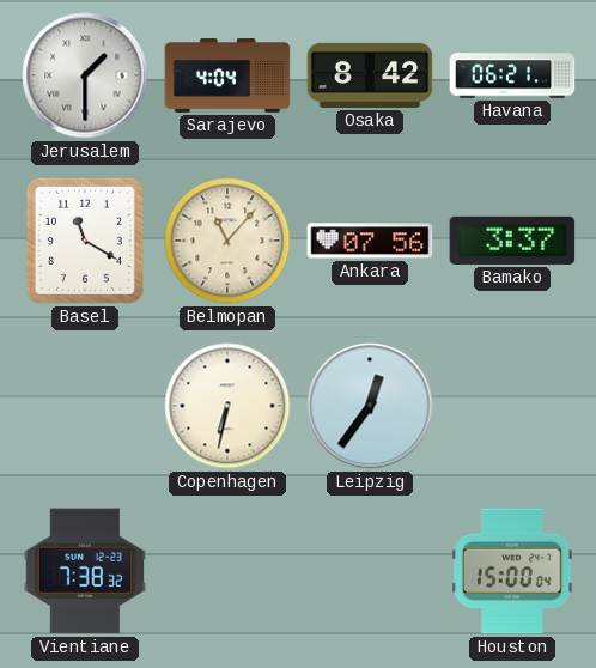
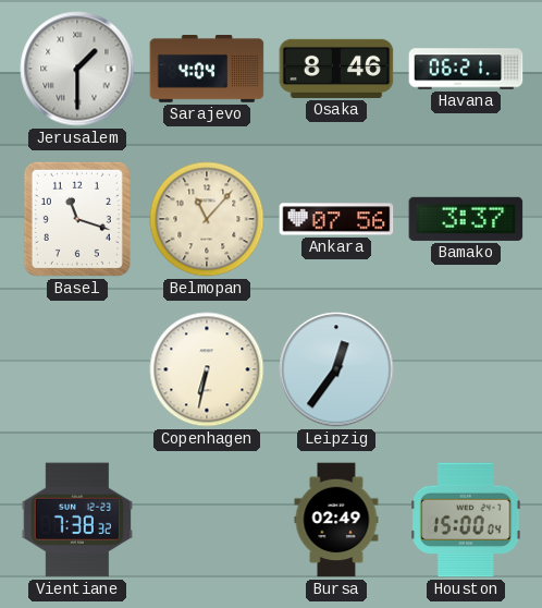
Osaka: 8:42 -> 8:46 (336, 69)
Basel: 11:20 -> 11:18 (77, 219)
Bursa: none -> 02:49 (336, 520)
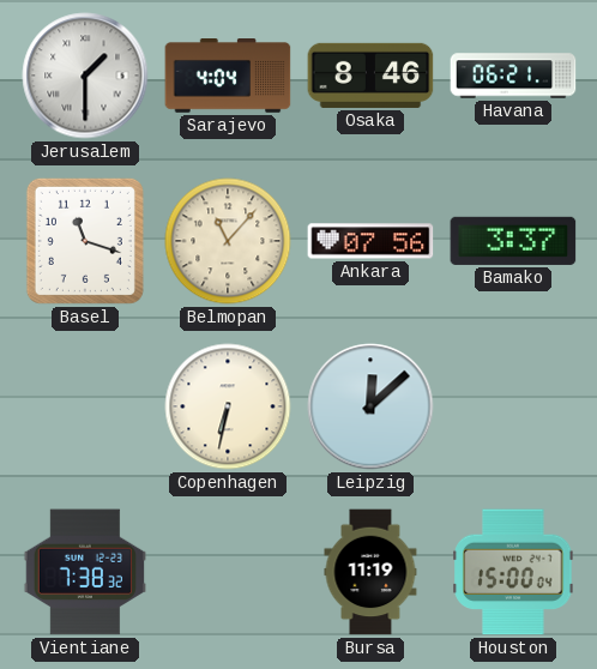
Leipzig: 12:36 -> 12:08 (370, 406)
Bursa: 02:49 -> 11:19 (370, 572)
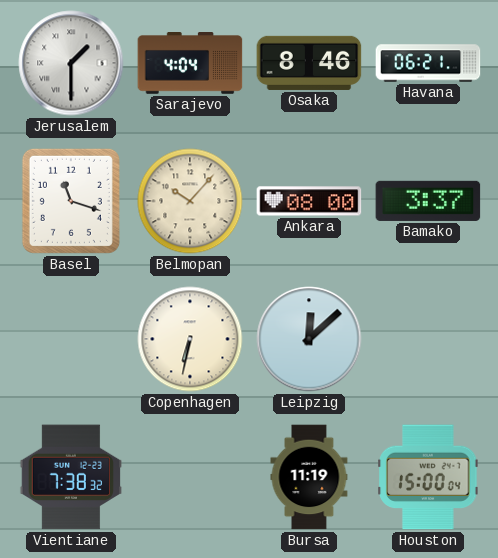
Belmopan: 11:07 -> 10:07 (190, 201)
Ankara: 07:56 -> 08:00 (309, 201)
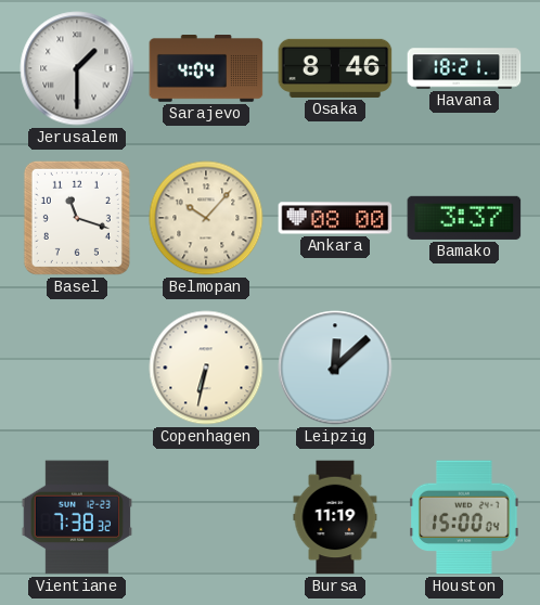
Havana: 06:21 -> 18:21 (464, 68)
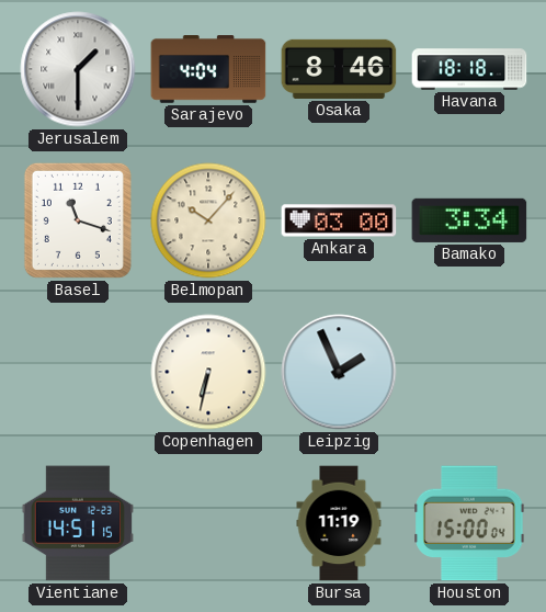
Havana: 18:21 -> 18:18 (469, 69)
Ankara: 08:00 -> 03:00 (339, 220)
Bamako: 3:37 -> 3:34 (469, 220)
Leipzig: 12:08 -> 1:56 (339, 372)
Vientiane: 7:38 -> 14:51 (77, 523)
